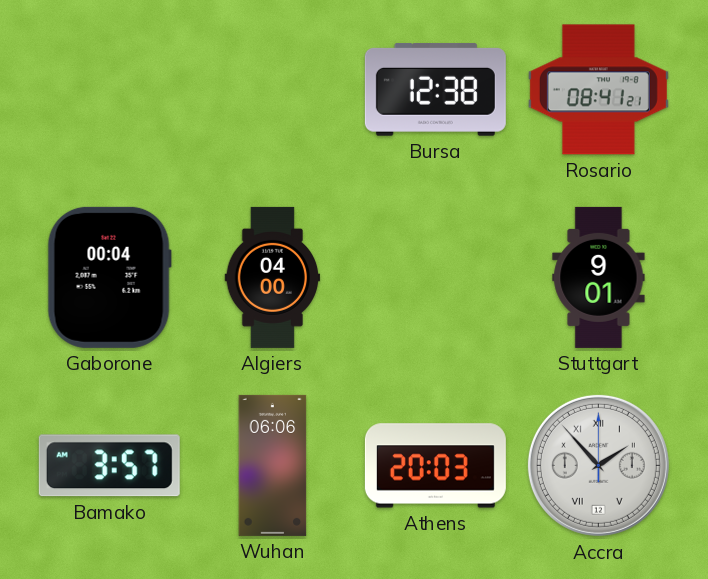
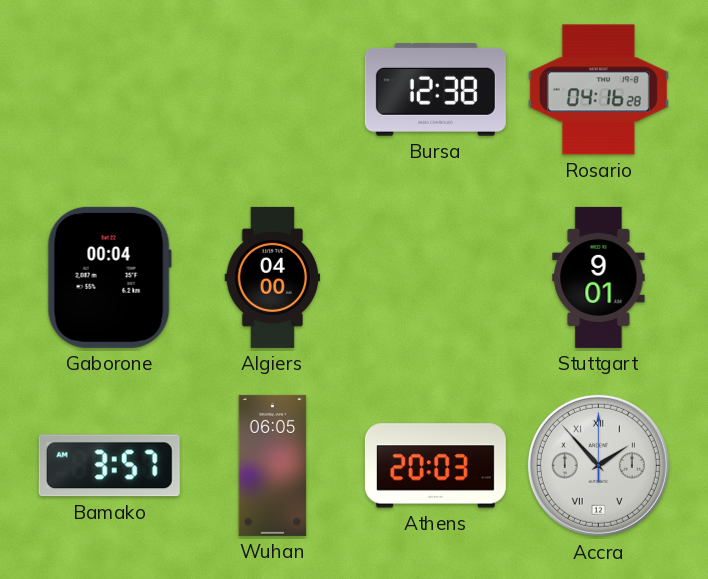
Rosario: 08:41 -> 04:16 (598, 90)
Wuhan: 06:06 -> 06:05 (273, 465)
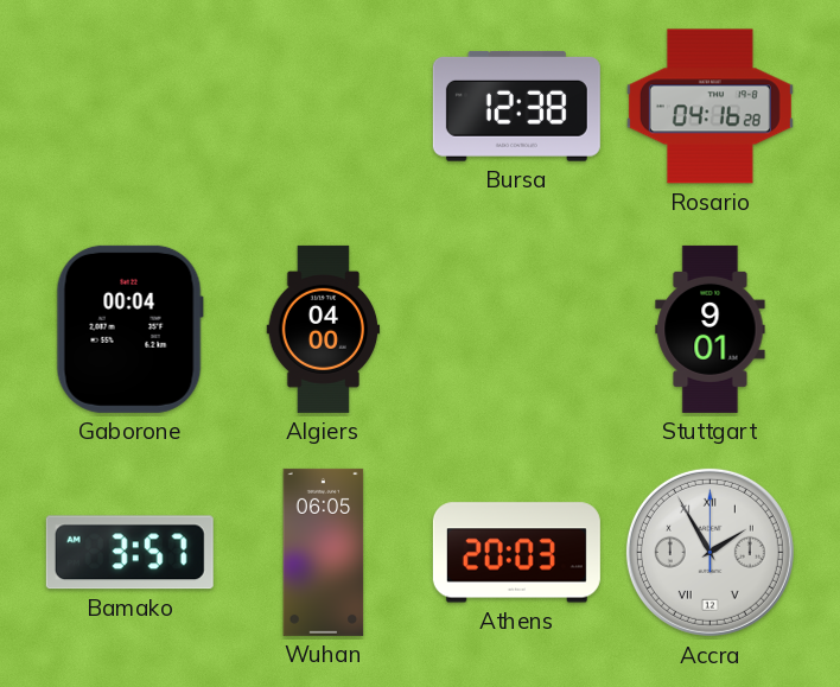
Accra: 1:53 -> 1:55 (709, 552)
